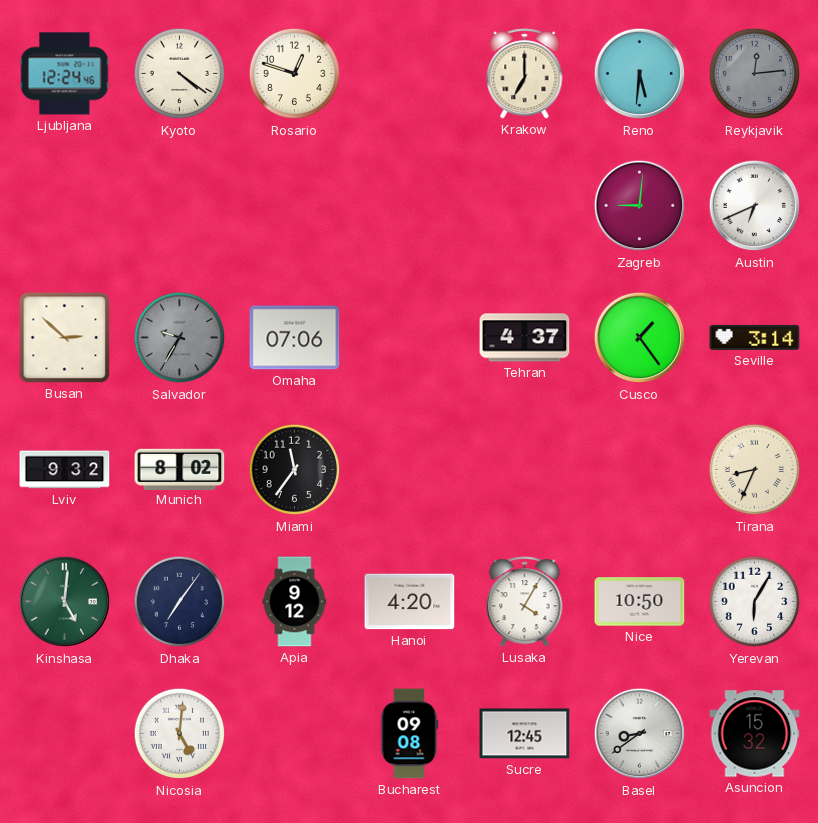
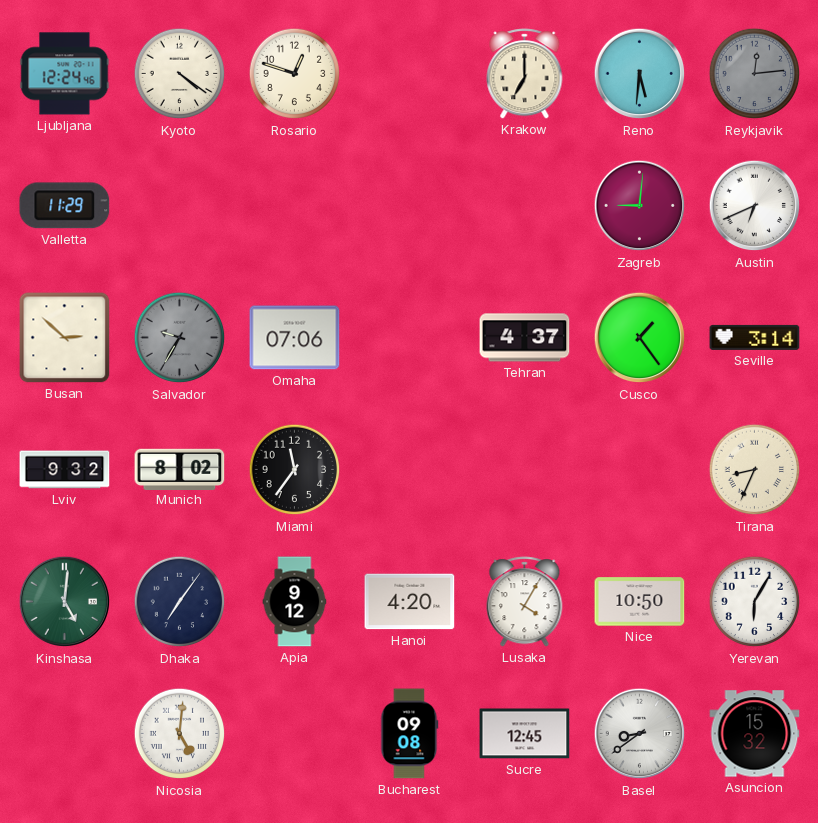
Valletta: none -> 11:29 (65, 206)
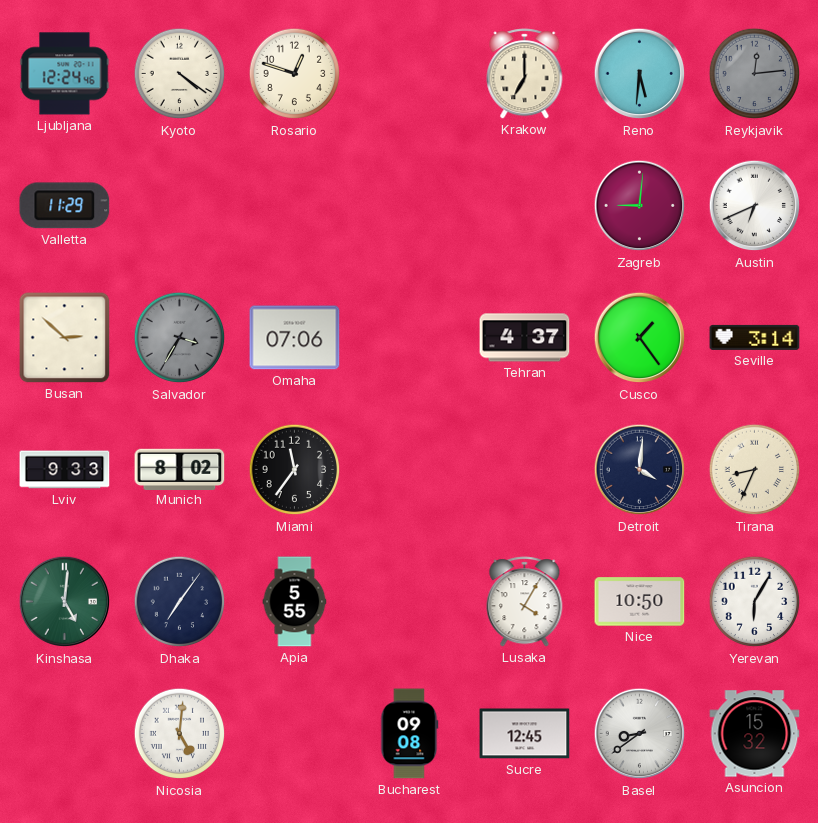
Salvador: 9:35 -> 3:35 (180, 338)
Lviv: 9:32 -> 9:33 (65, 470)
Detroit: none -> 4:01 (640, 470)
Apia: 9:12 -> 5:55 (295, 602)
Hanoi: 4:20 -> none (410, 602)
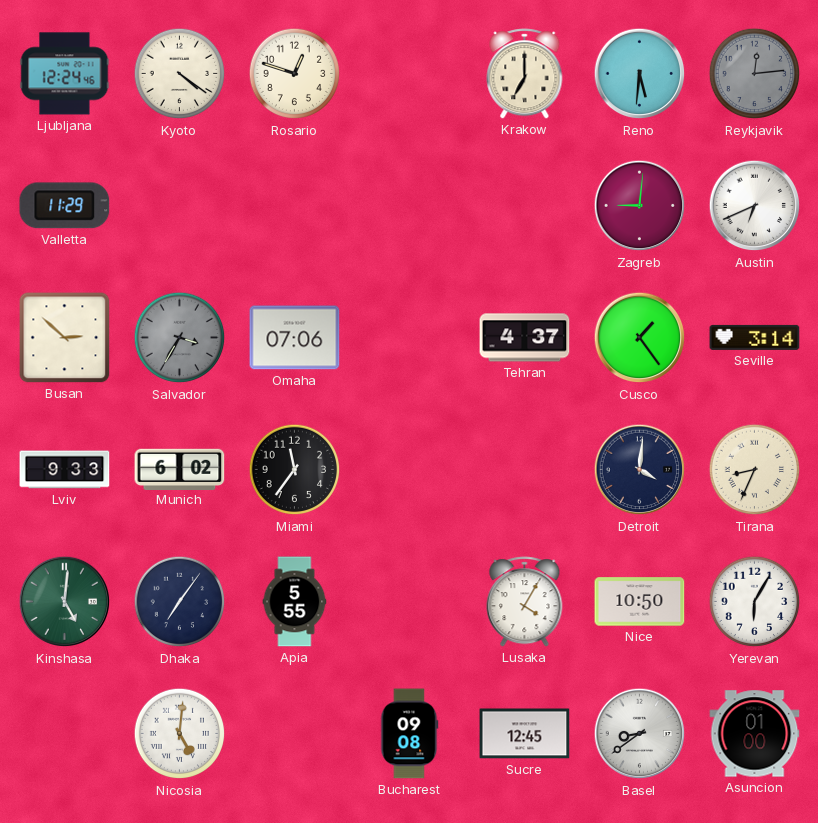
Munich: 8:02 -> 6:02 (180, 469)
Asuncion: 15:32 -> 01:00 (755, 734)
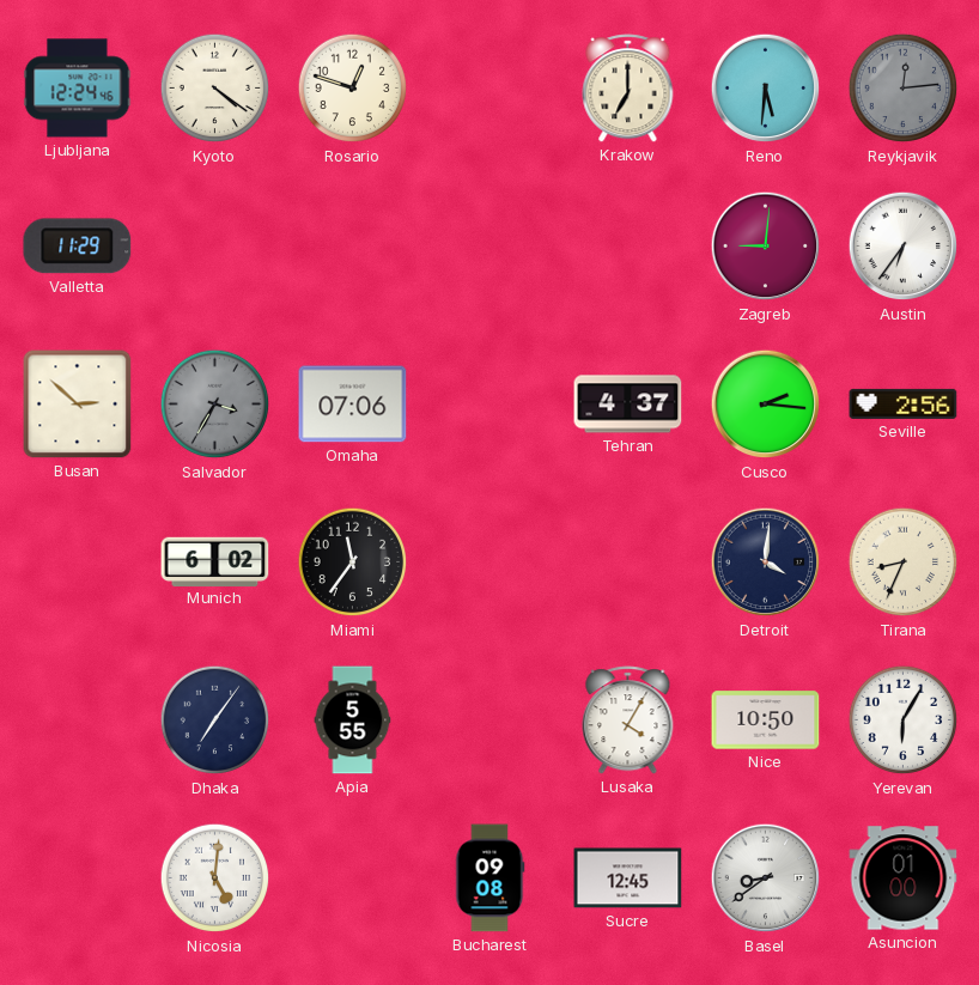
Austin: 6:41 -> 6:36 (904, 247)
Cusco: 1:24 -> 2:16 (766, 405)
Seville: 3:14 -> 2:56 (904, 403)
Lviv: 9:33 -> none (65, 470)
Kinshasa: 5:01 -> none (65, 602)
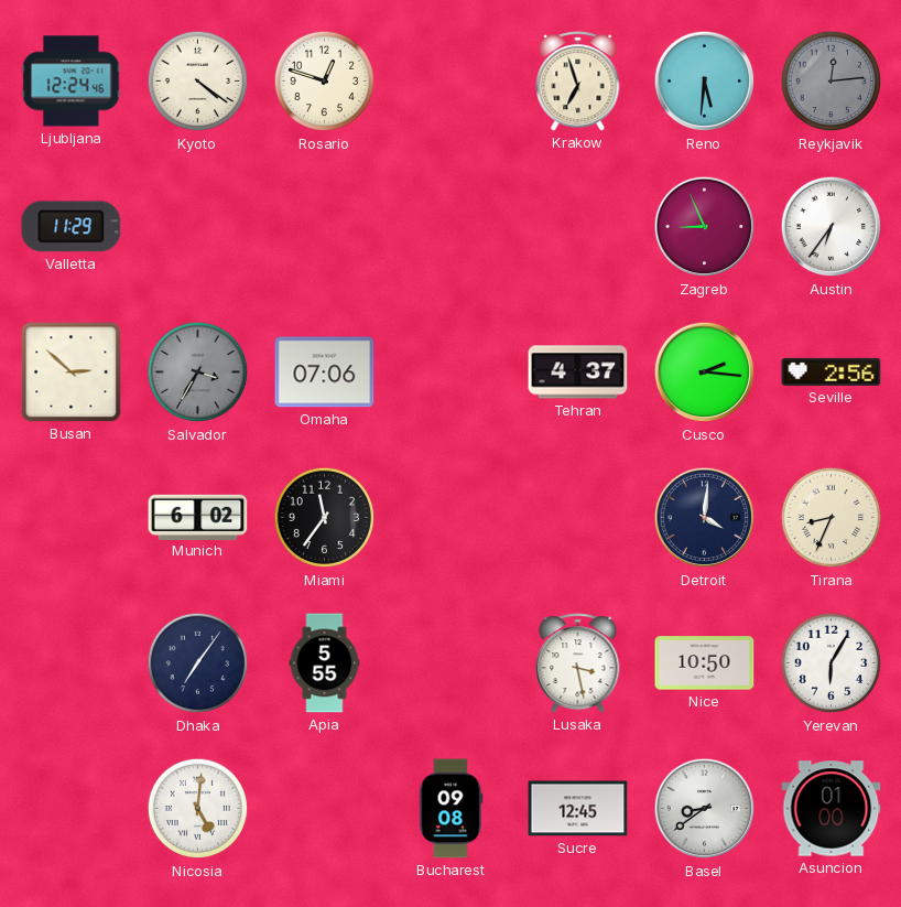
Krakow: 7:00 -> 6:57 (578, 82)
Zagreb: 9:01 -> 8:56 (705, 227)
Lusaka: 4:05 -> 3:28 (578, 663)
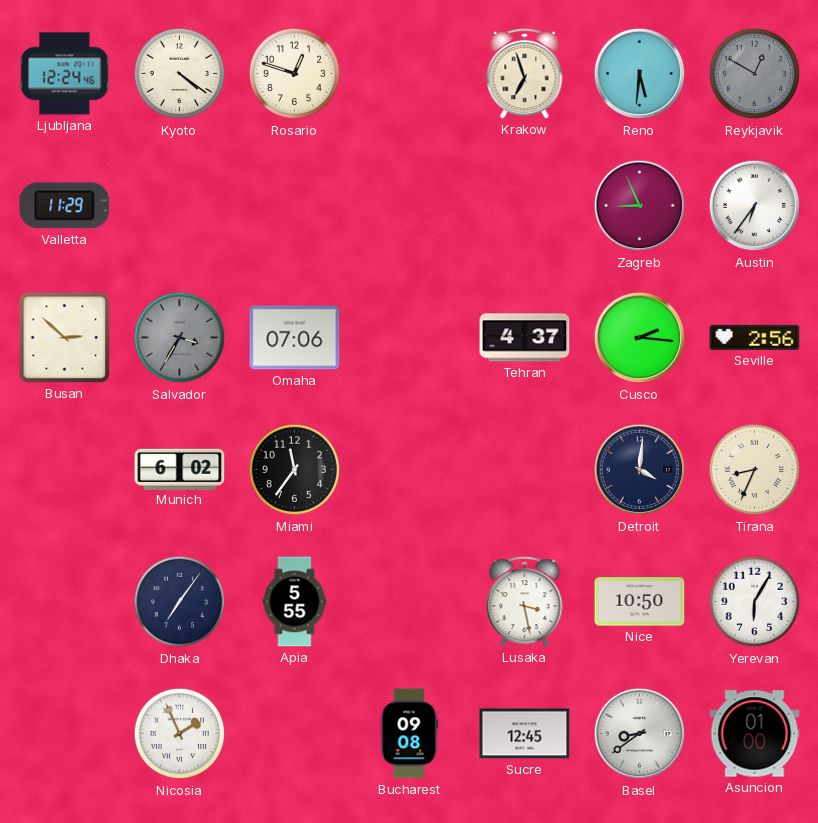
Reykjavik: 12:14 -> 12:50 (755, 74)
Nicosia: 5:01 -> 1:56 (180, 734)
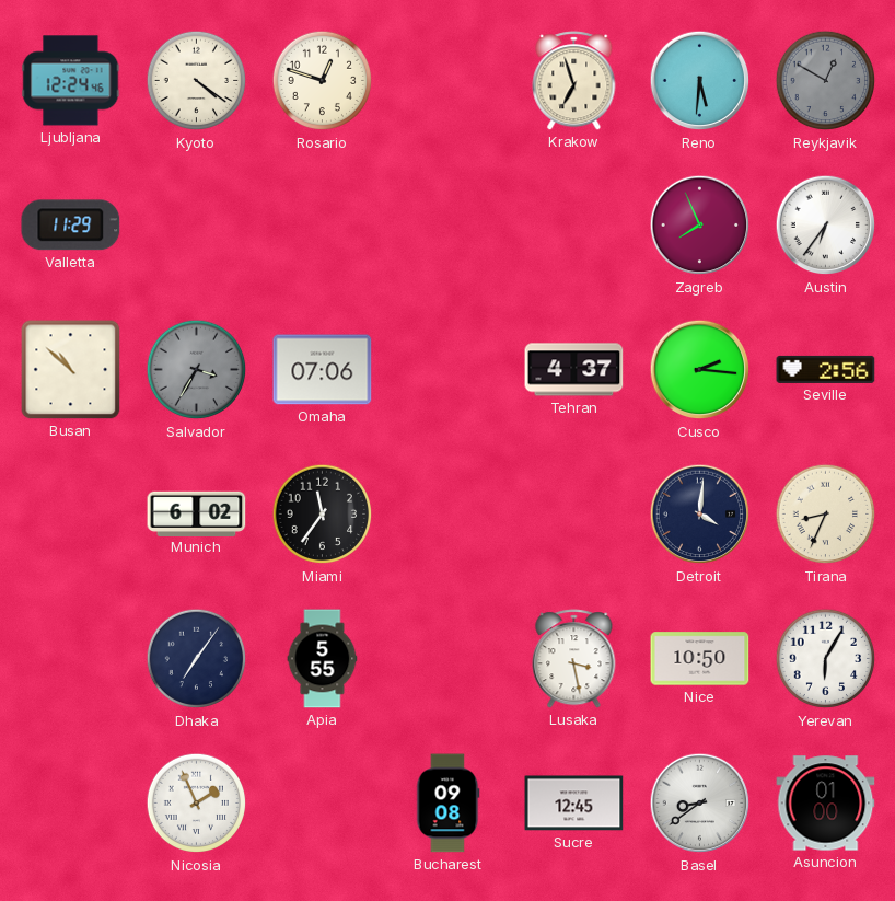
Zagreb: 8:56 -> 7:56 (700, 226)
Busan: 2:52 -> 10:52 (71, 370)
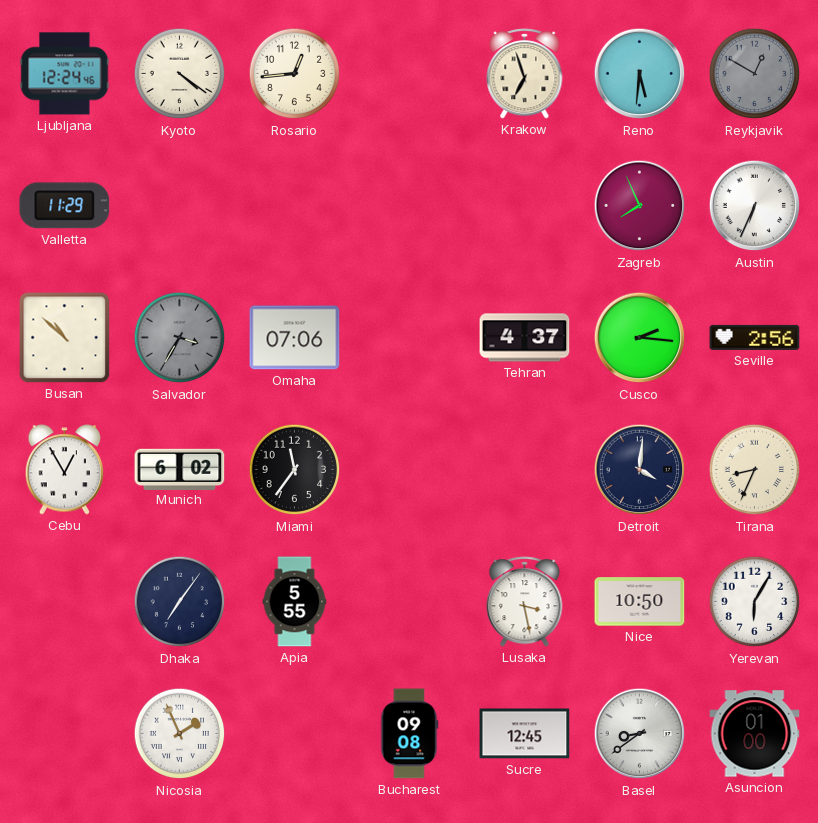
Rosario: 12:48 -> 12:44 (295, 74)
Austin: 6:36 -> 6:34 (755, 206)
Cebu: none -> 12:55 (65, 470)
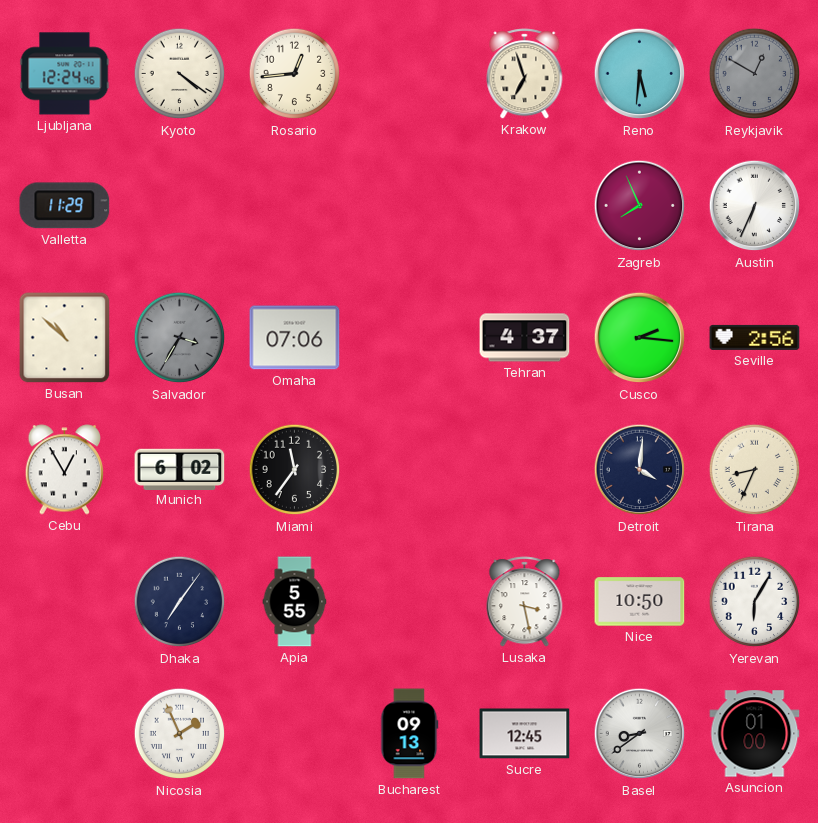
Bucharest: 09:08 -> 09:13 (410, 734)
